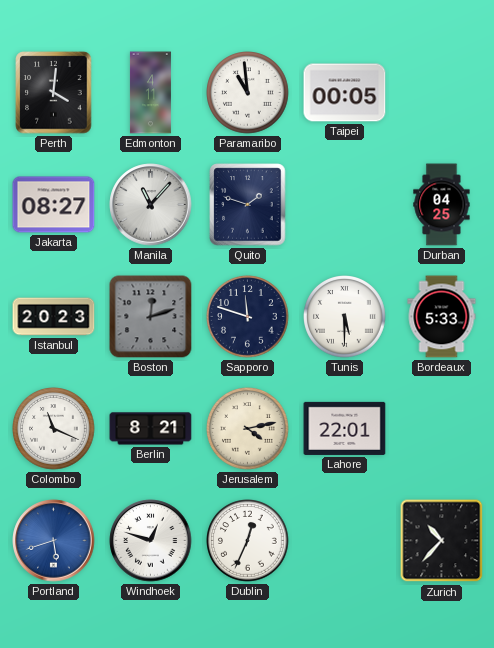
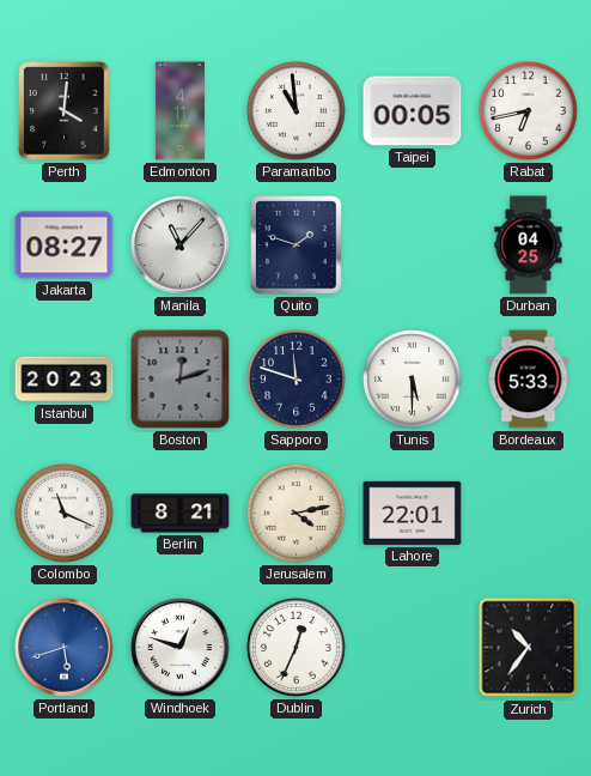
Rabat: none -> 6:43 (529, 111)
Zurich: 10:37 -> 10:36 (529, 648)
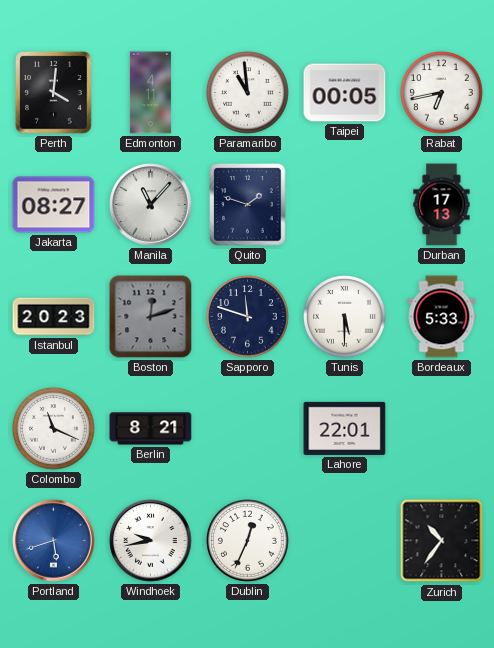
Durban: 04:25 -> 17:13 (442, 205)
Jerusalem: 4:13 -> none (297, 514)
Windhoek: 12:48 -> 9:43 (151, 541)
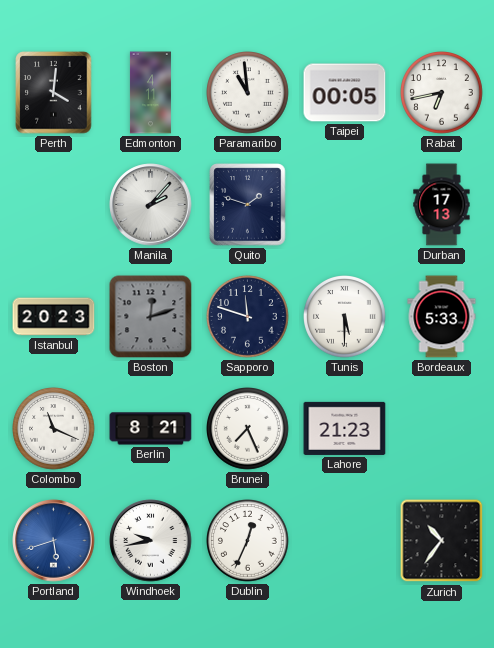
Jakarta: 08:27 -> none (54, 205)
Manila: 11:07 -> 2:07 (151, 205)
Brunei: none -> 7:26 (248, 429)
Lahore: 22:01 -> 21:23 (345, 428)
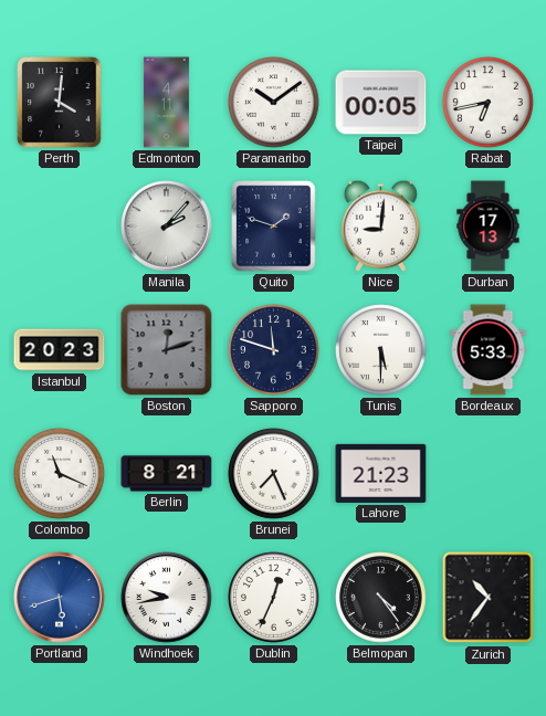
Paramaribo: 10:59 -> 10:09 (274, 103)
Nice: none -> 9:01 (380, 225)
Belmopan: none -> 4:24 (381, 598)
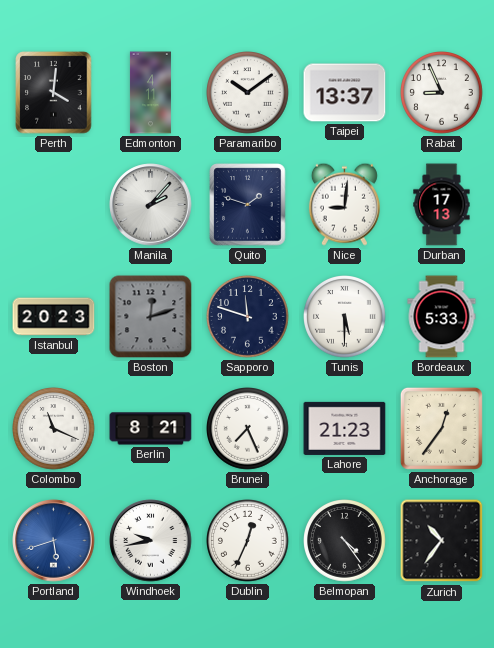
Taipei: 00:05 -> 13:37 (345, 93)
Rabat: 6:43 -> 8:56 (442, 93)
Anchorage: none -> 12:36 (441, 428)
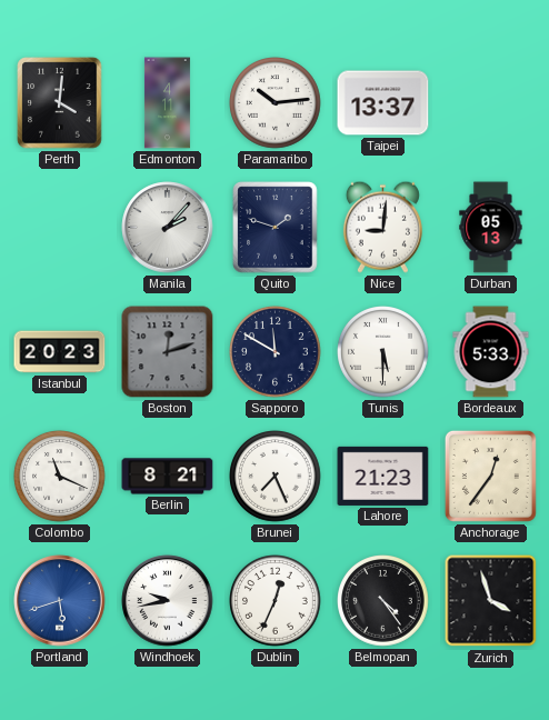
Paramaribo: 10:09 -> 10:14 (276, 103)
Rabat: 8:56 -> none (442, 93)
Durban: 17:13 -> 05:13 (491, 228)
Sapporo: 11:48 -> 11:50 (276, 352)
Zurich: 10:36 -> 3:57 (491, 601)
